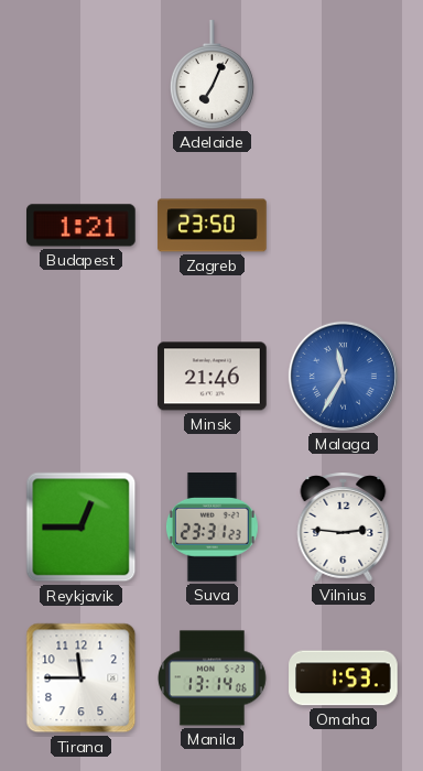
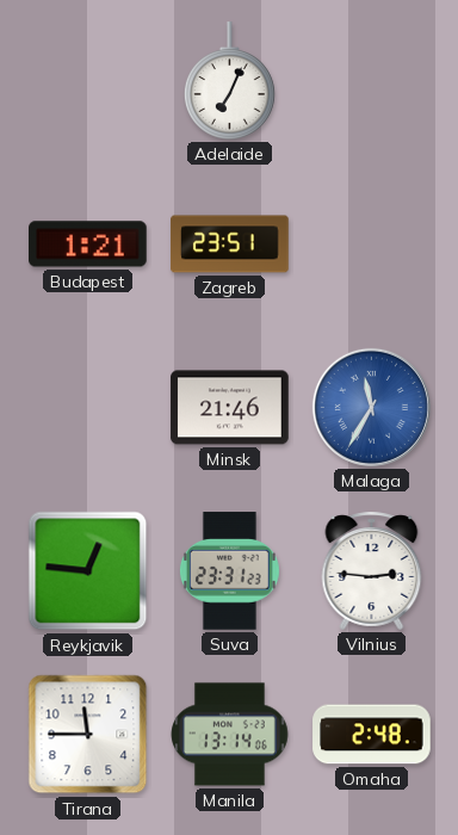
Zagreb: 23:50 -> 23:51 (230, 245)
Reykjavik: 12:45 -> 12:46 (88, 571)
Omaha: 1:53 -> 2:48 (372, 735)
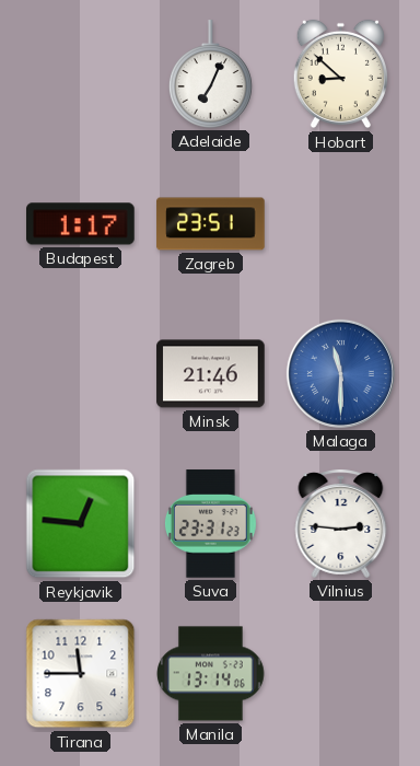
Hobart: none -> 8:52 (340, 74)
Budapest: 1:21 -> 1:17 (81, 224)
Malaga: 11:35 -> 11:30 (340, 373)
Omaha: 2:48 -> none (372, 735)
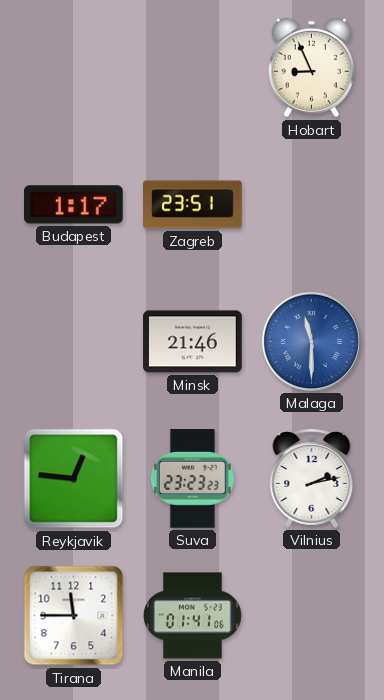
Adelaide: 7:04 -> none (210, 74)
Hobart: 8:52 -> 8:56 (311, 68)
Suva: 23:31 -> 23:23 (192, 479)
Vilnius: 2:46 -> 2:13 (312, 478)
Manila: 13:14 -> 01:41 (193, 616)
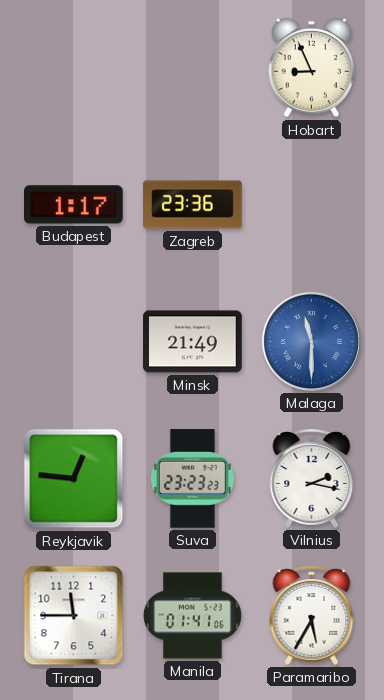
Zagreb: 23:51 -> 23:36 (193, 205)
Minsk: 21:46 -> 21:49 (193, 342)
Vilnius: 2:13 -> 2:17 (312, 478)
Paramaribo: none -> 5:35 (312, 615)
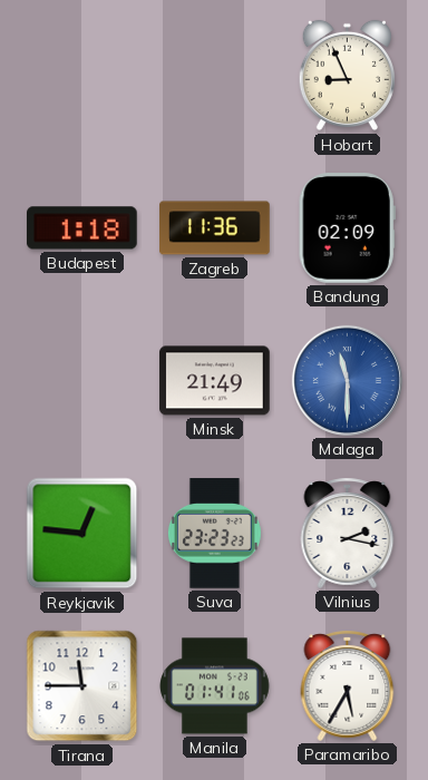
Budapest: 1:17 -> 1:18 (82, 228)
Zagreb: 23:36 -> 11:36 (215, 228)
Bandung: none -> 02:09 (347, 228)
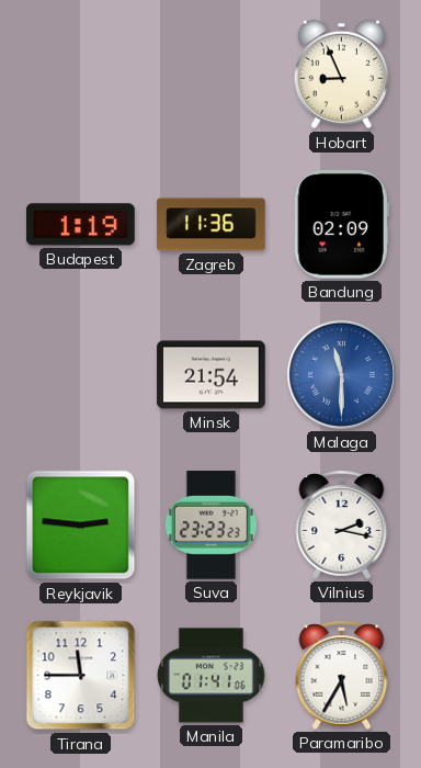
Budapest: 1:18 -> 1:19 (81, 225)
Minsk: 21:49 -> 21:54 (212, 375)
Reykjavik: 12:46 -> 2:46 (81, 526)
